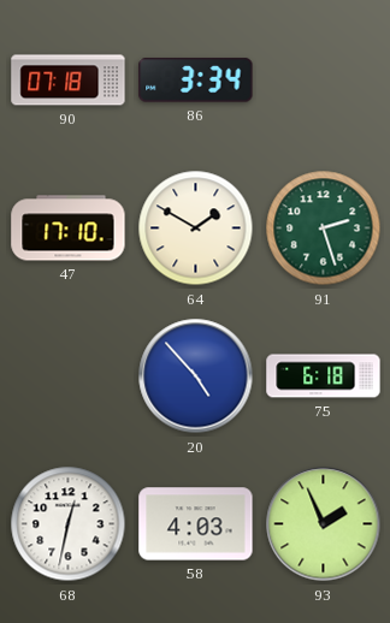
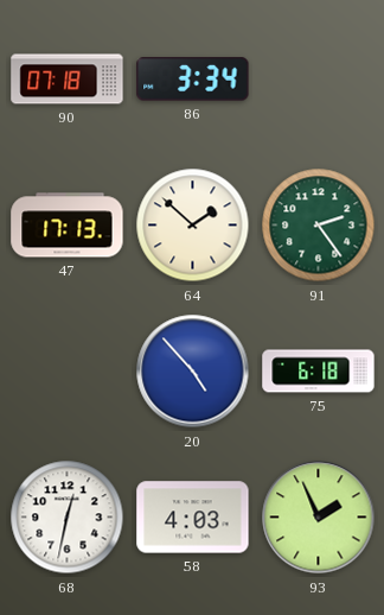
47: 17:10 -> 17:13 (68, 226)
64: 1:50 -> 1:52 (193, 226)
91: 2:27 -> 2:24 (319, 226)
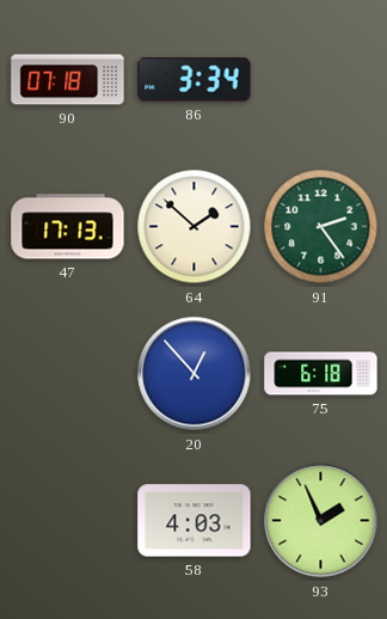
20: 4:53 -> 12:53 (195, 374)
68: 12:32 -> none (68, 518)
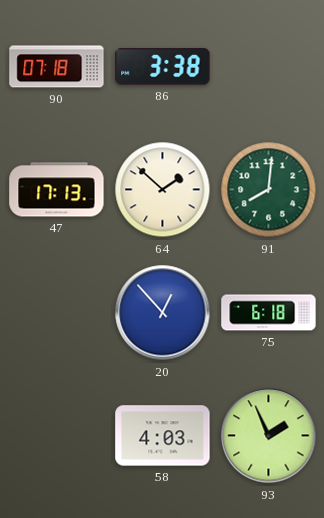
86: 3:34 -> 3:38 (163, 67)
91: 2:24 -> 8:01 (269, 190)
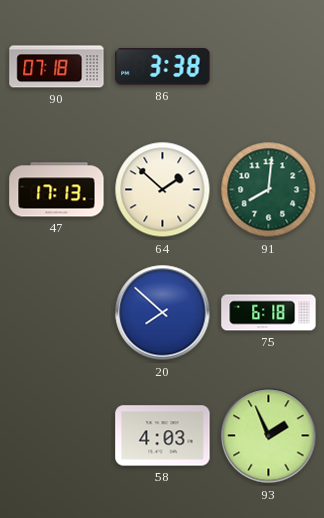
20: 12:53 -> 7:52 (163, 313)
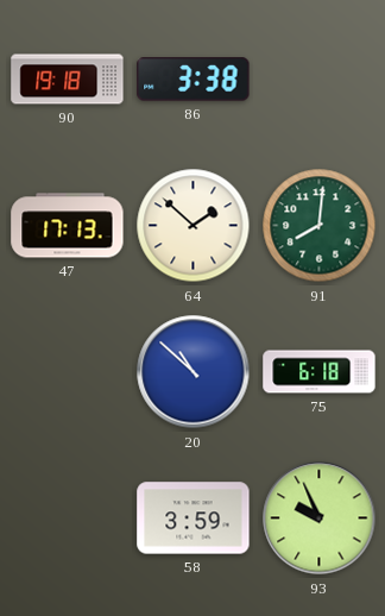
90: 07:18 -> 19:18 (68, 80)
20: 7:52 -> 10:52 (194, 372)
58: 4:03 -> 3:59 (194, 518)
93: 1:56 -> 9:56 (320, 518)
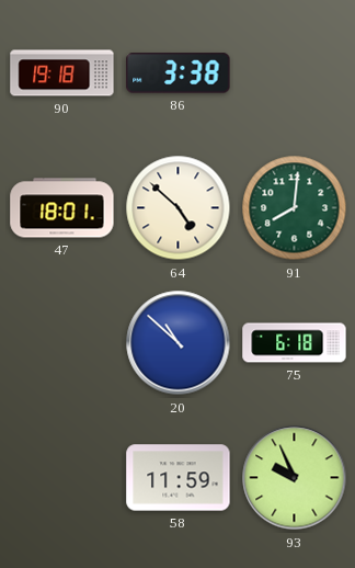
47: 17:13 -> 18:01 (62, 208)
64: 1:52 -> 4:52 (179, 208)
58: 3:59 -> 11:59 (179, 478)
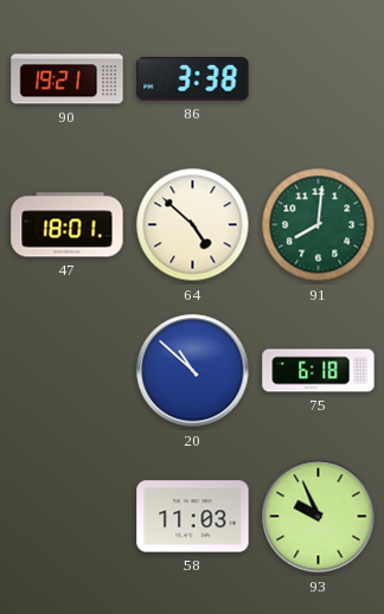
90: 19:18 -> 19:21 (68, 79)
58: 11:59 -> 11:03 (193, 517)
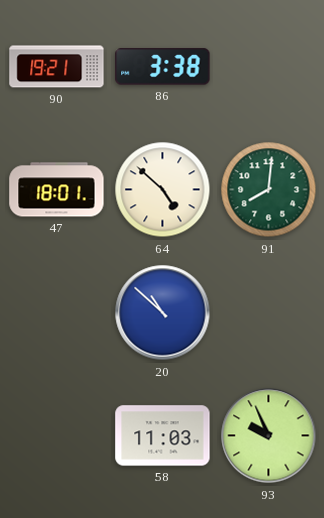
75: 6:18 -> none (319, 371)
